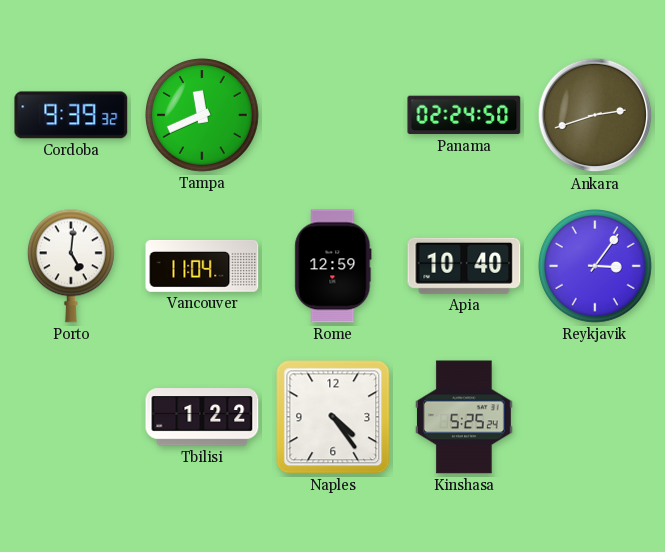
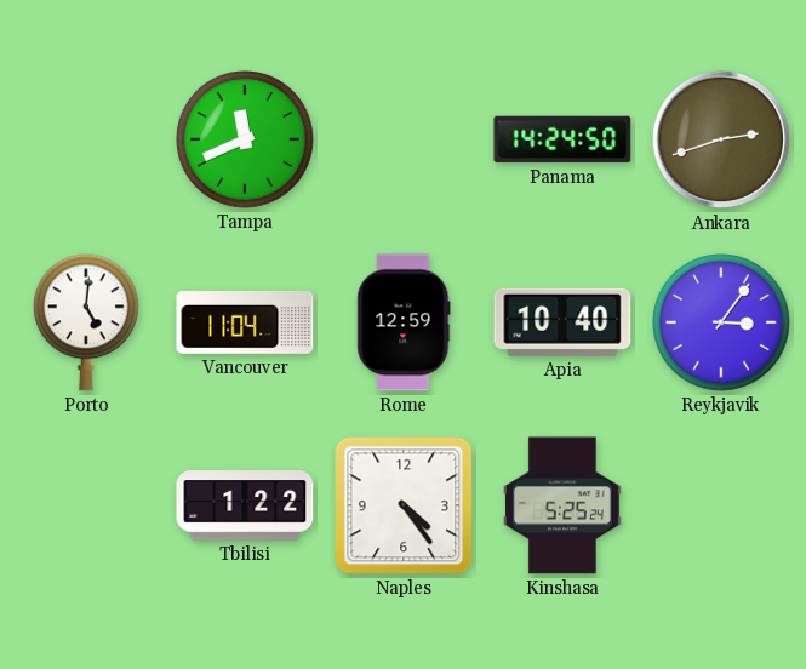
Cordoba: 9:39 -> none (71, 115)
Panama: 02:24 -> 14:24 (562, 139)
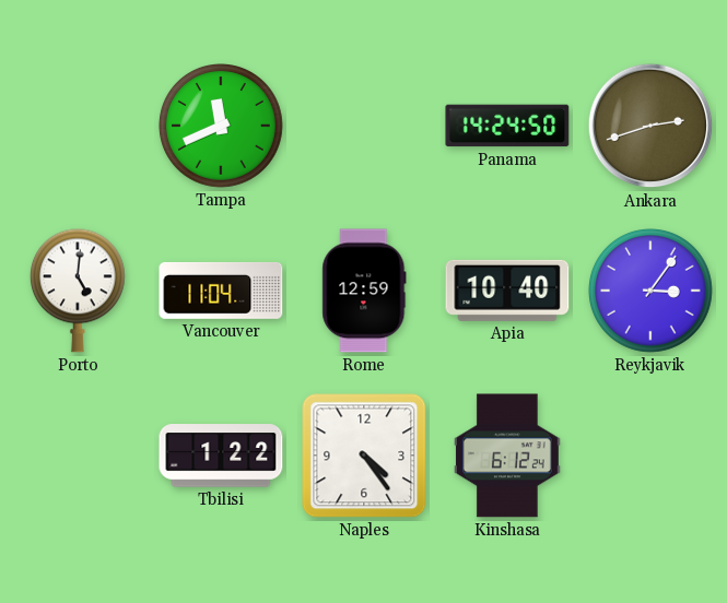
Kinshasa: 5:25 -> 6:12 (507, 456)
